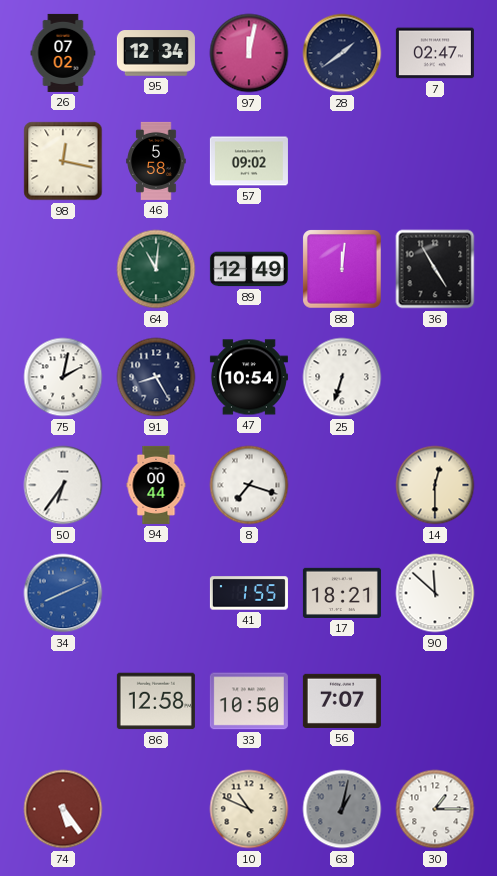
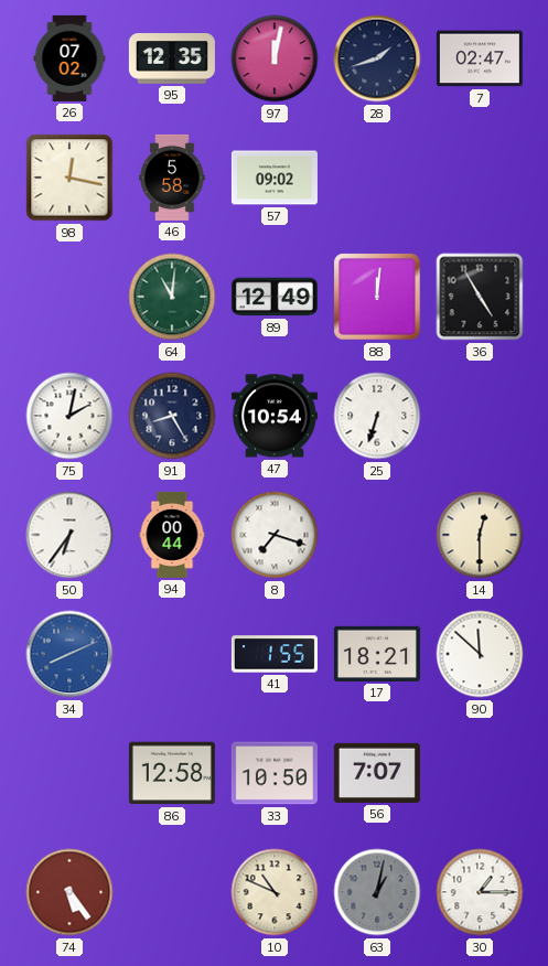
95: 12:34 -> 12:35 (172, 58)
28: 1:39 -> 1:42 (377, 58)
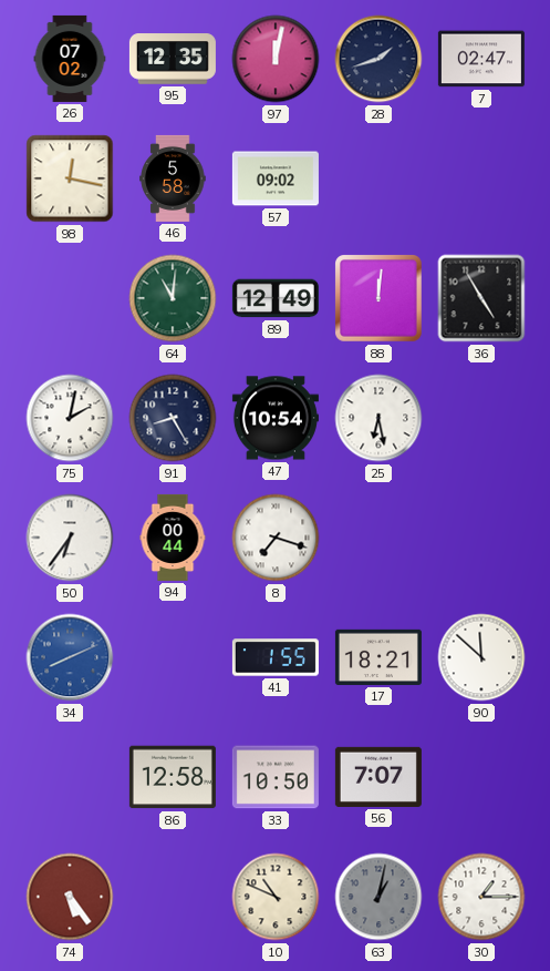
25: 6:33 -> 6:28 (378, 418)
14: 12:30 -> none (480, 535)
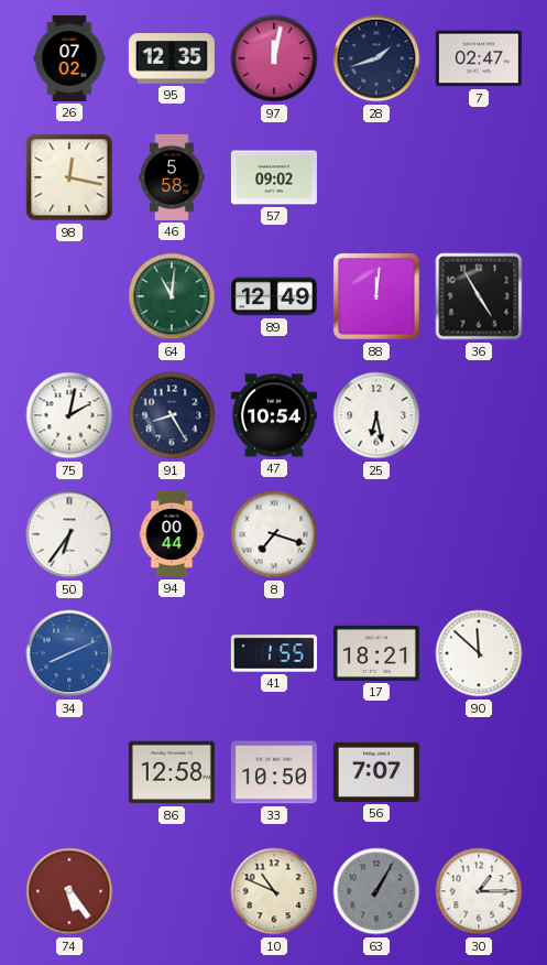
63: 1:02 -> 1:05 (376, 891)
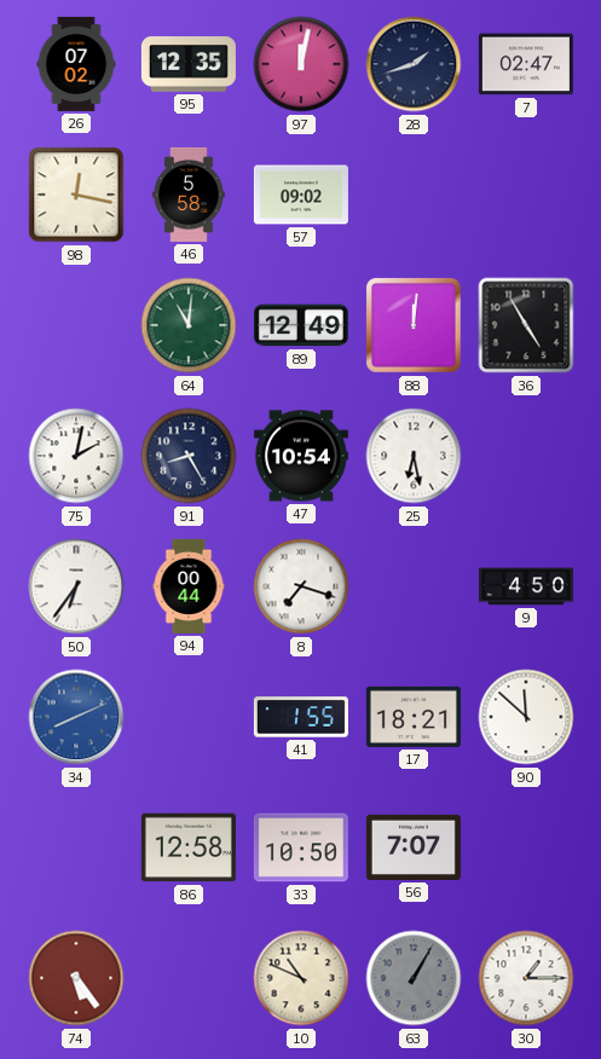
9: none -> 4:50 (526, 586)
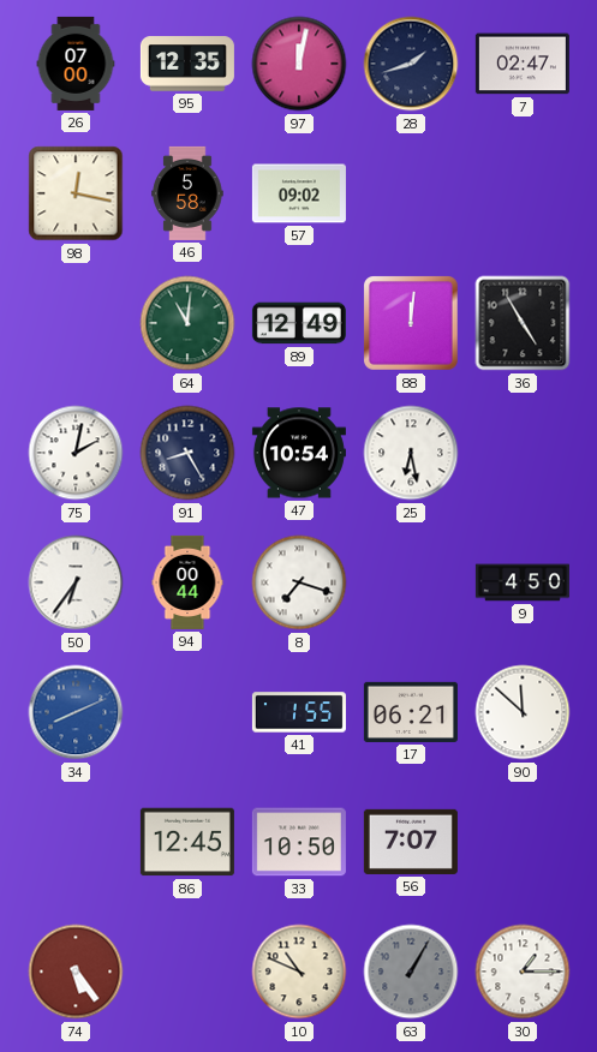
26: 07:02 -> 07:00 (76, 64)
17: 18:21 -> 06:21 (411, 712)
86: 12:58 -> 12:45 (187, 842)
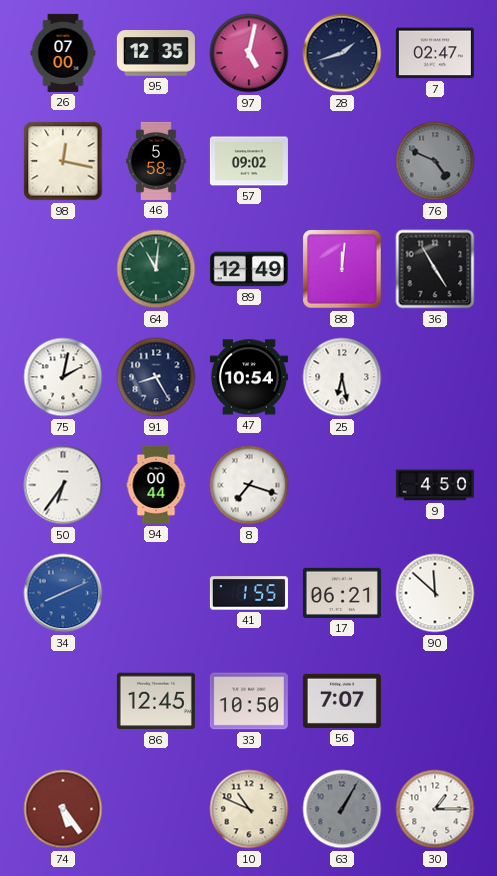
97: 12:02 -> 5:02 (249, 53)
76: none -> 4:49 (435, 161)
